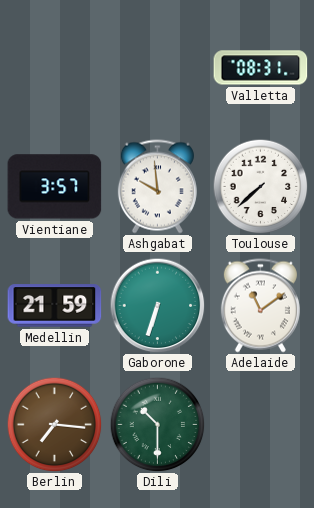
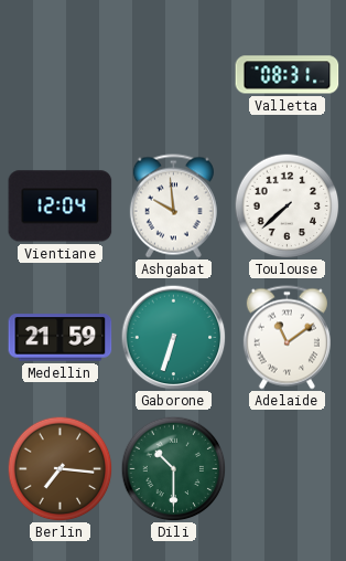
Vientiane: 3:57 -> 12:04 (61, 207)
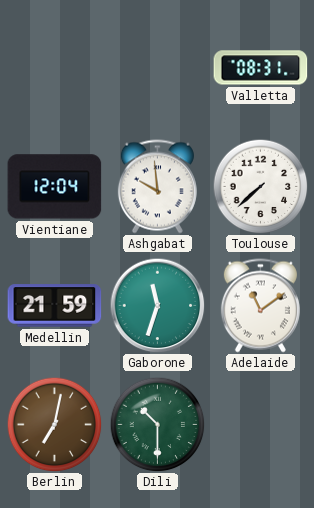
Gaborone: 6:33 -> 11:33 (157, 305)
Berlin: 7:16 -> 7:02 (54, 424)
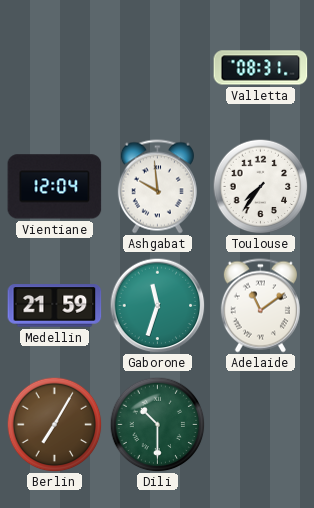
Toulouse: 7:38 -> 7:36 (260, 186)
Berlin: 7:02 -> 7:05 (54, 424)
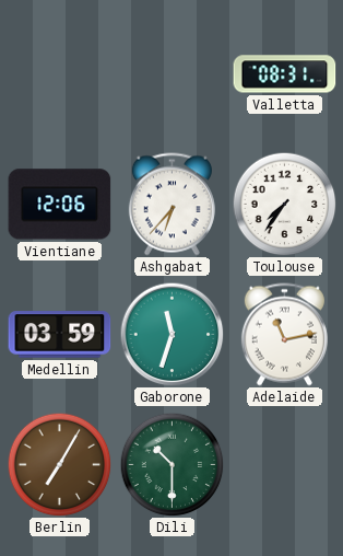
Vientiane: 12:04 -> 12:06 (60, 205)
Ashgabat: 9:59 -> 6:37 (171, 205)
Medellin: 21:59 -> 03:59 (60, 335)
Adelaide: 11:09 -> 11:13 (284, 335)
